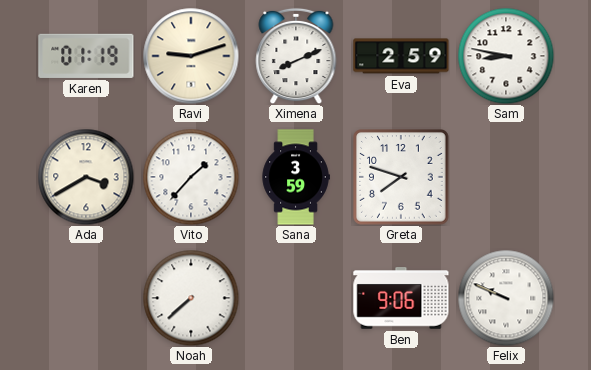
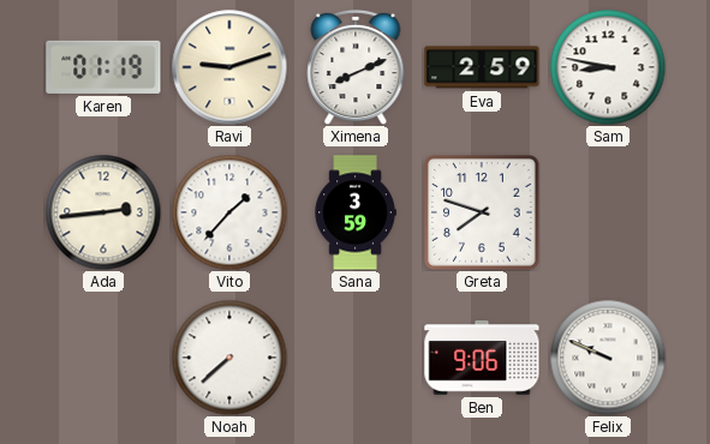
Ada: 3:40 -> 2:44 (103, 212)
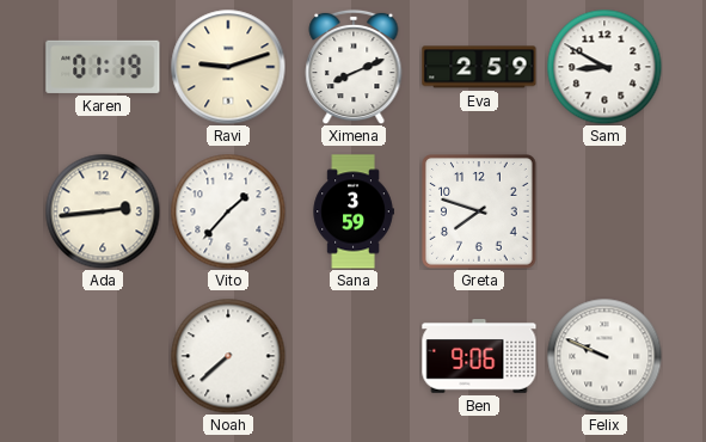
Sam: 8:47 -> 8:50 (604, 67)
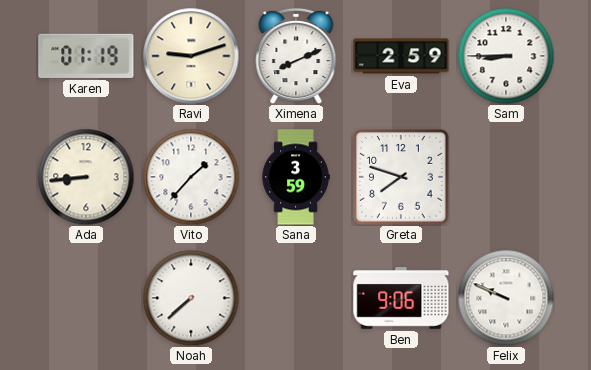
Sam: 8:50 -> 8:45 (506, 56)
Ada: 2:44 -> 8:44 (86, 177)
